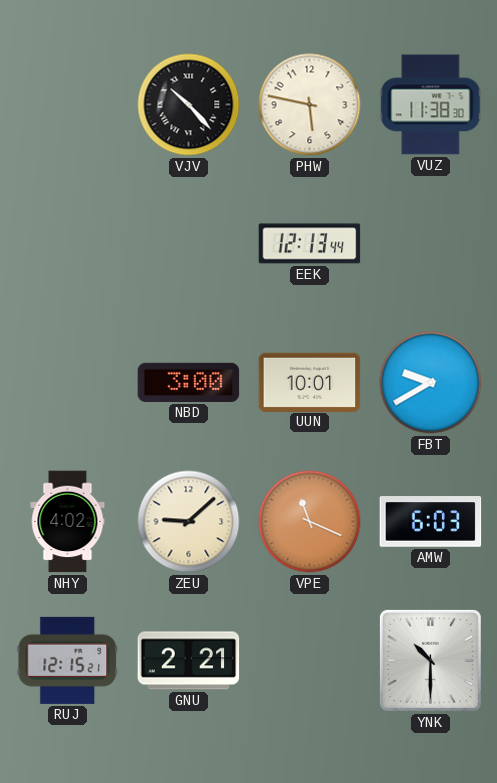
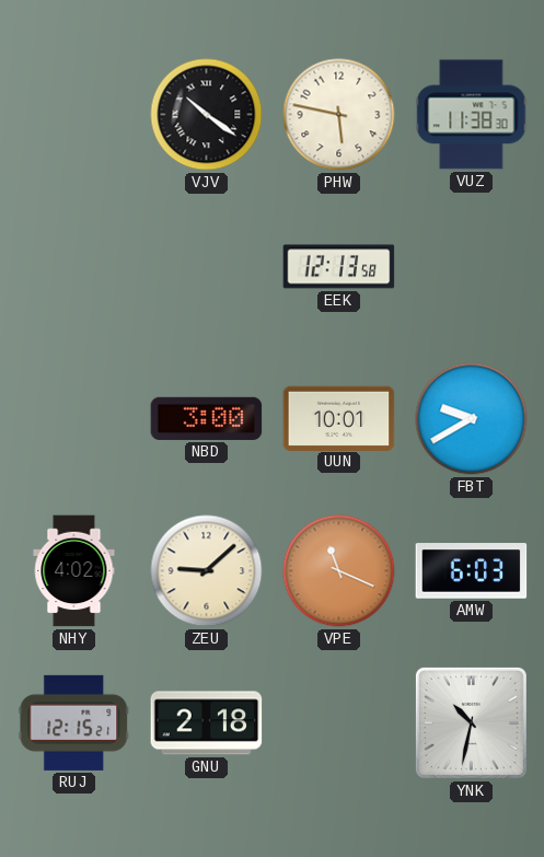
VJV: 10:23 -> 10:21 (207, 115)
EEK: 12:13:44 -> 12:13:58 (339, 267)
GNU: 2:21 -> 2:18 (207, 723)
YNK: 10:30 -> 10:32 (471, 722)
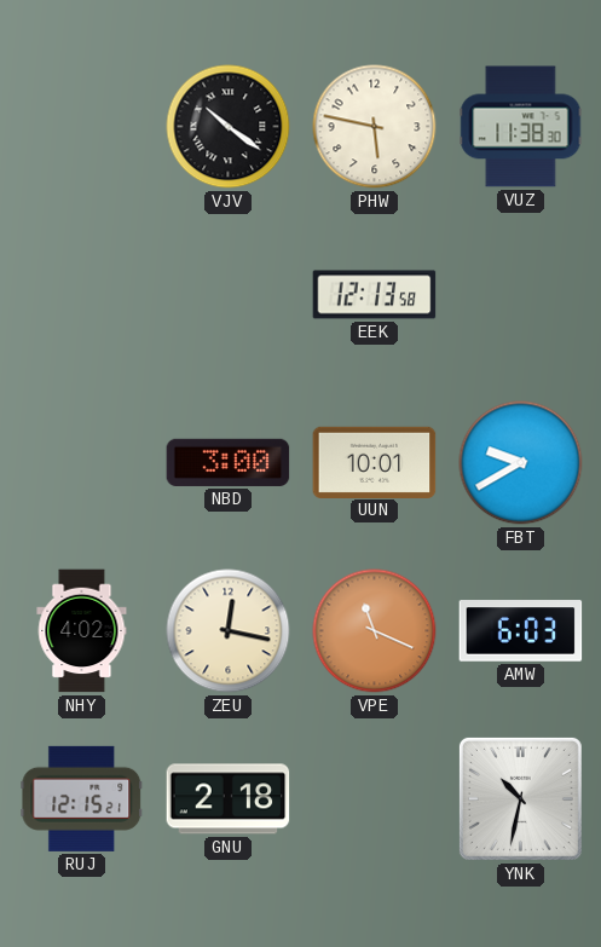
ZEU: 9:08 -> 12:17 (229, 631)
